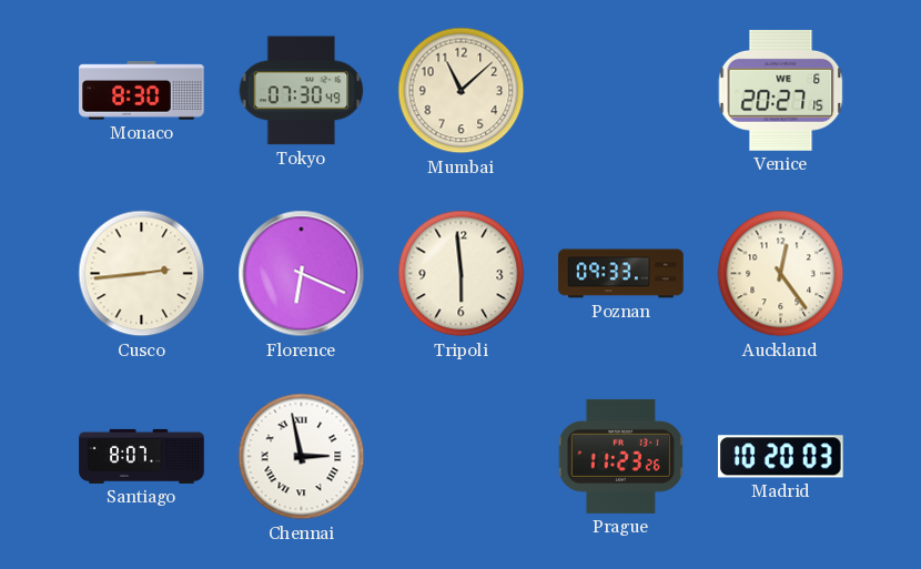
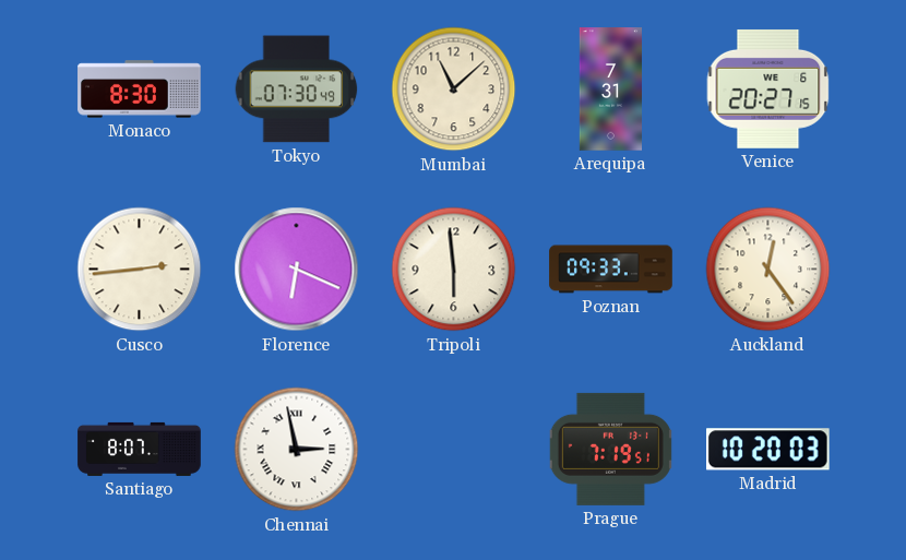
Arequipa: none -> 7:31 (610, 90)
Prague: 11:23 -> 7:19 (610, 449)
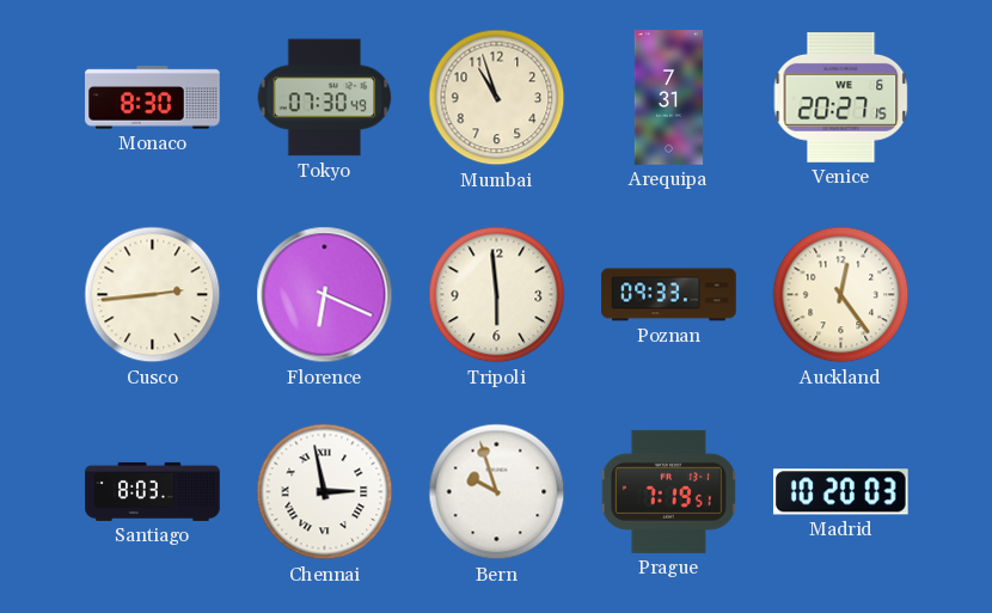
Mumbai: 11:08 -> 10:57 (497, 98)
Santiago: 8:07 -> 8:03 (153, 491)
Bern: none -> 9:57 (497, 492)
